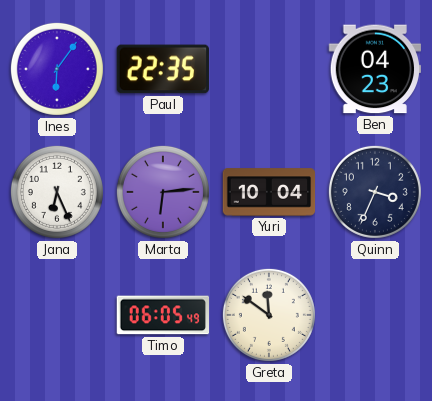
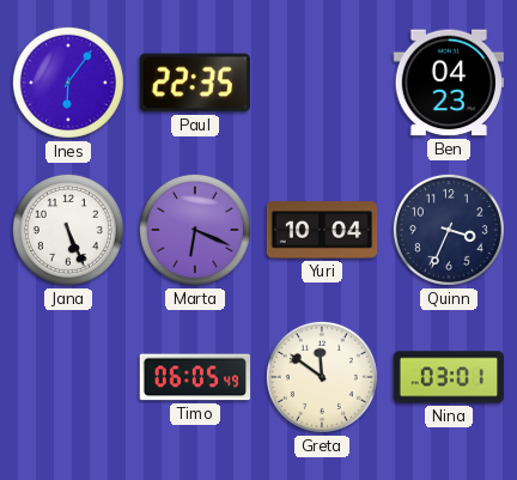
Jana: 6:26 -> 5:26 (68, 230)
Marta: 6:14 -> 6:19 (195, 230)
Nina: none -> 03:01 (449, 377)
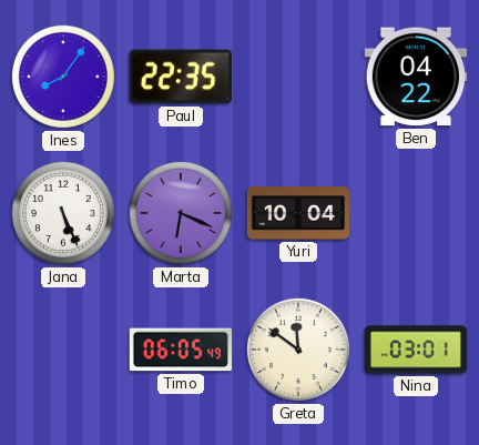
Ines: 6:06 -> 8:06 (63, 77)
Ben: 04:23 -> 04:22 (415, 77)
Quinn: 3:34 -> none (449, 230)
